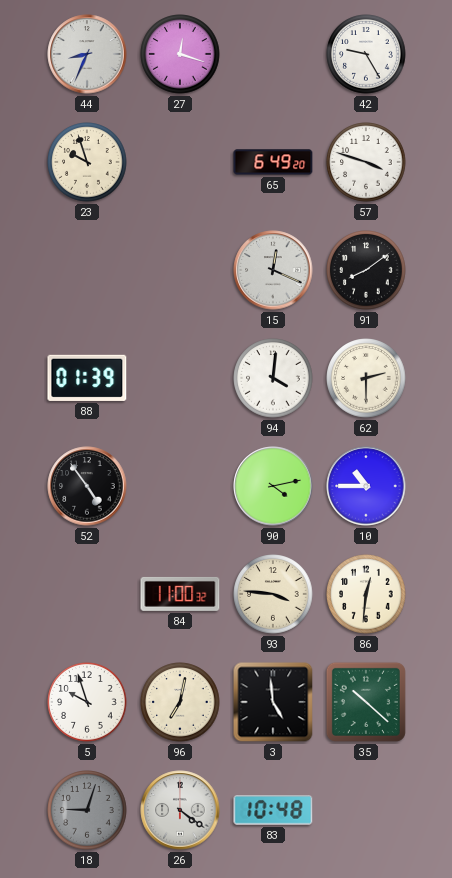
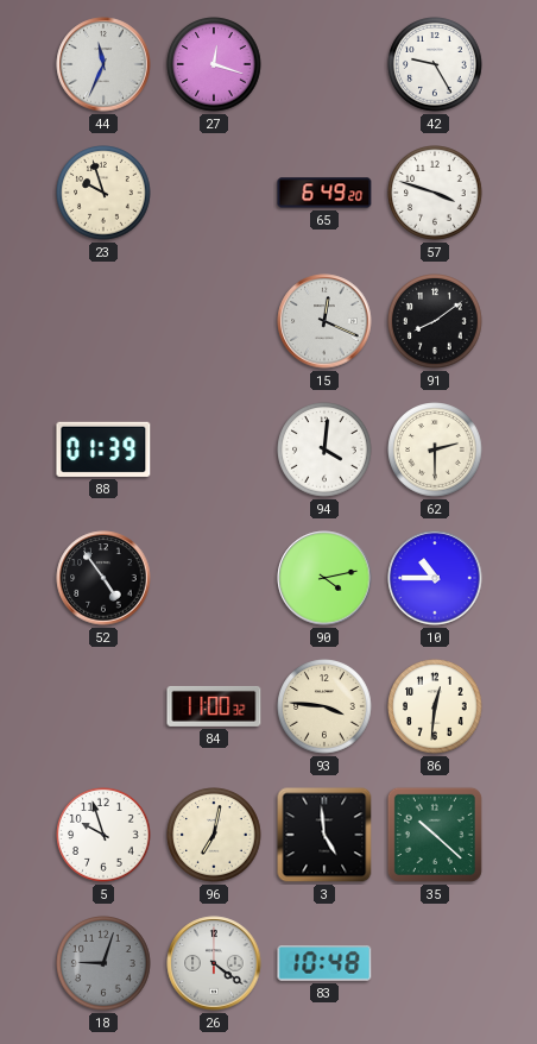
44: 8:34 -> 11:34 (103, 64)
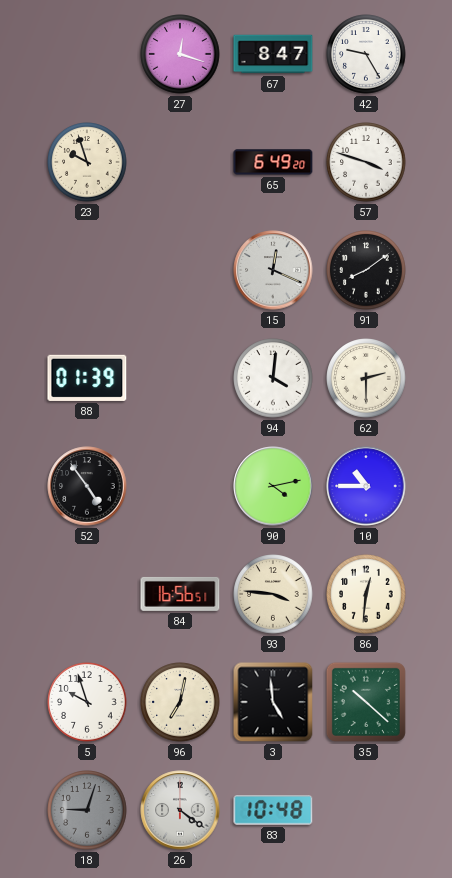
44: 11:34 -> none (103, 64)
67: none -> 8:47 (273, 54)
84: 11:00 -> 16:56 (180, 594)
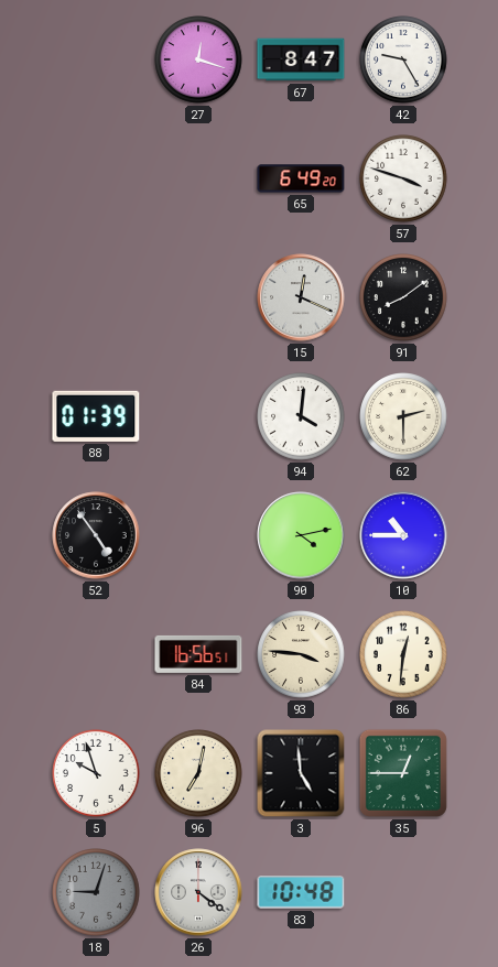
23: 9:57 -> none (87, 162)
35: 10:22 -> 12:45 (403, 773)
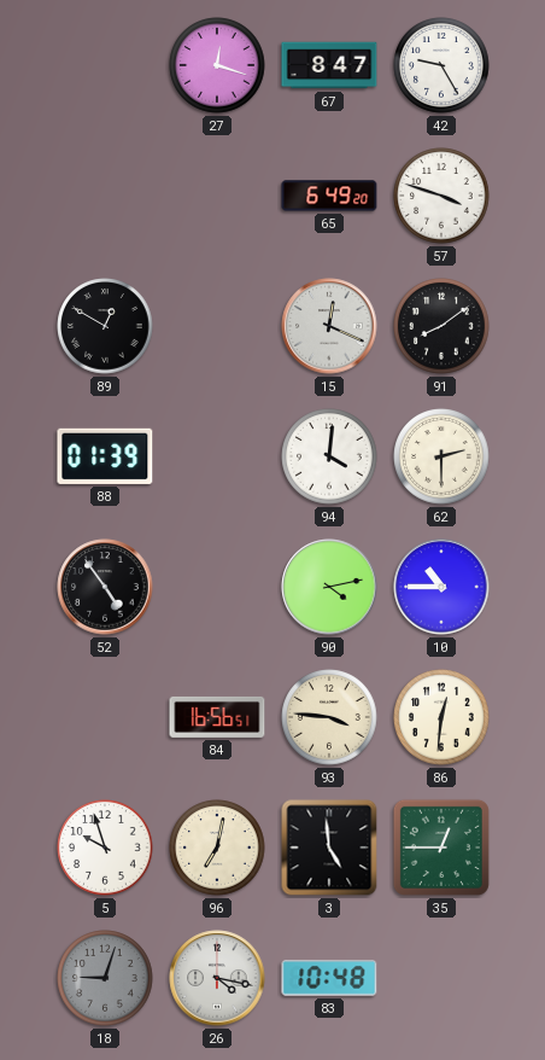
89: none -> 12:50 (105, 326)
26: 4:21 -> 4:17 (217, 978)
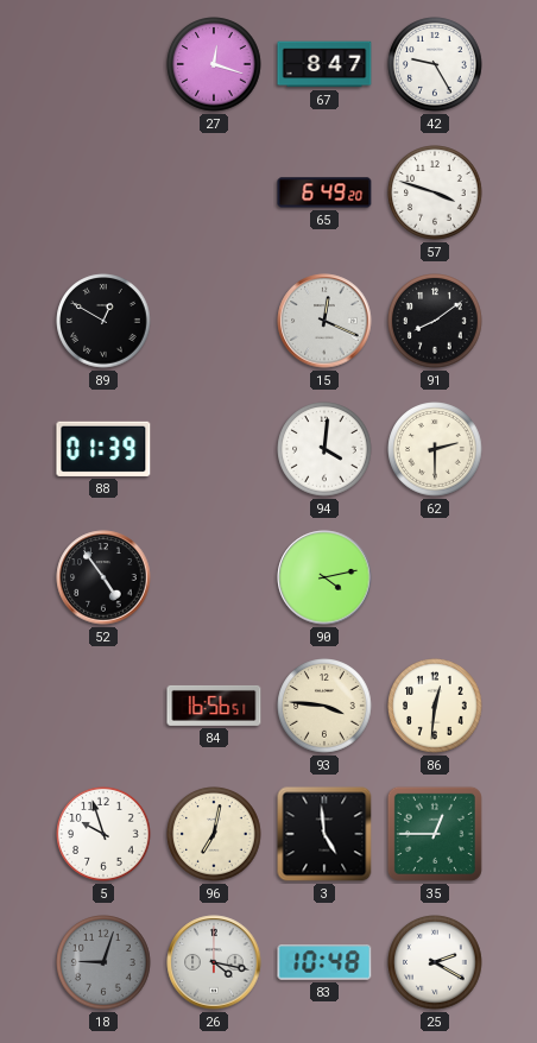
10: 10:45 -> none (441, 587)
25: none -> 2:20 (435, 962)
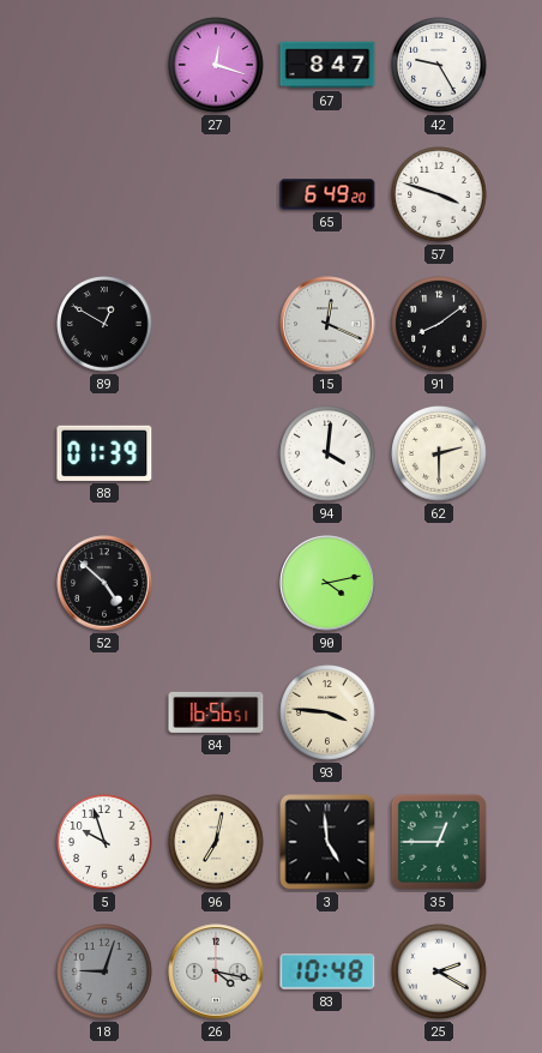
52: 4:54 -> 4:52 (104, 583)
86: 12:31 -> none (435, 706)
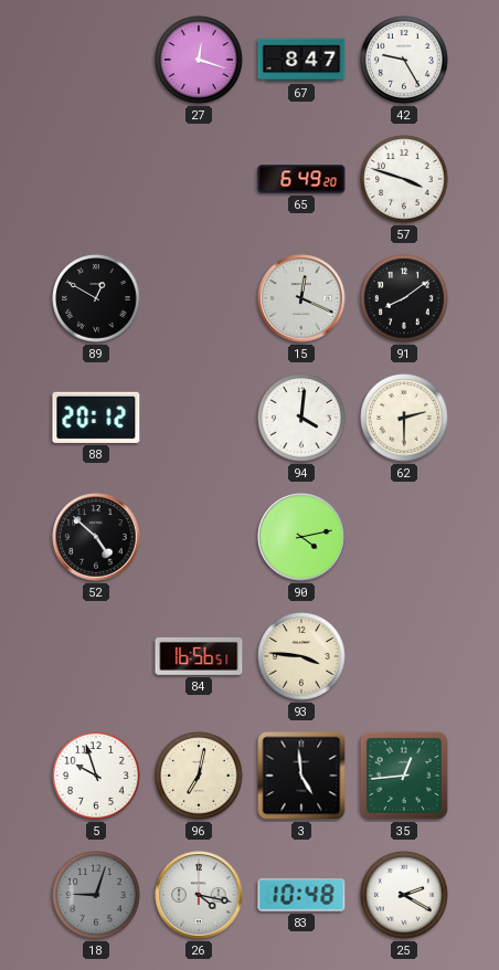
88: 01:39 -> 20:12 (96, 418)
35: 12:45 -> 12:44 (404, 776)
